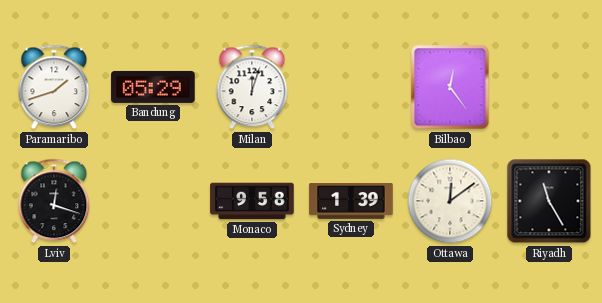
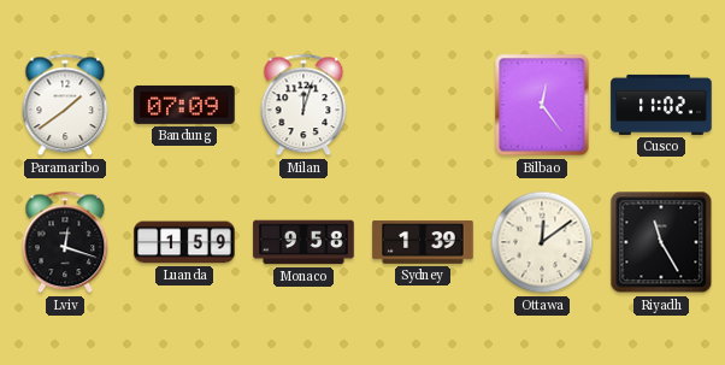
Paramaribo: 1:42 -> 1:39 (65, 105)
Bandung: 05:29 -> 07:09 (184, 105)
Cusco: none -> 11:02 (661, 105)
Luanda: none -> 1:59 (184, 242)
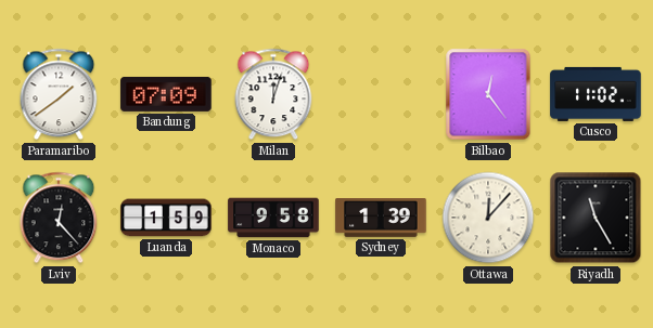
Lviv: 12:18 -> 12:23 (59, 218)
Ottawa: 12:09 -> 12:07 (488, 218)
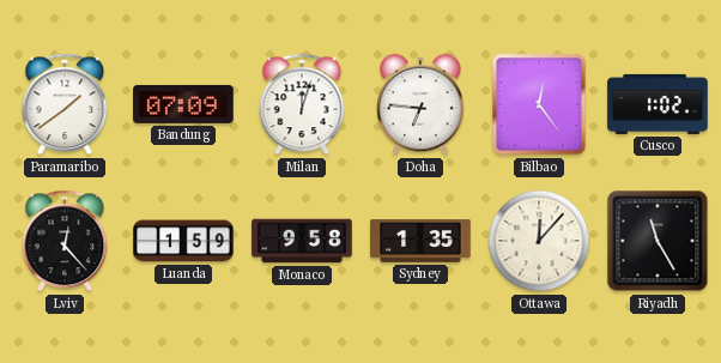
Doha: none -> 6:46 (420, 104)
Cusco: 11:02 -> 1:02 (658, 104)
Sydney: 1:39 -> 1:35 (420, 242)
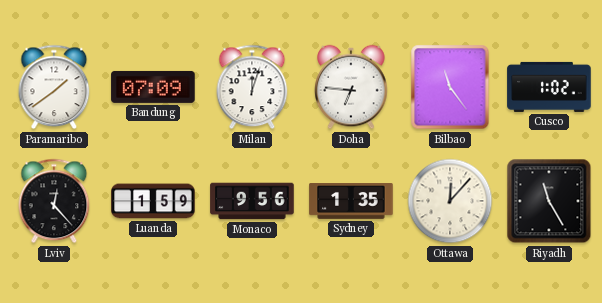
Bilbao: 12:24 -> 11:24 (450, 87)
Monaco: 9:58 -> 9:56 (252, 201)
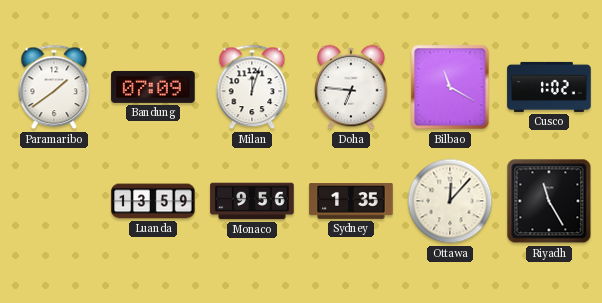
Bilbao: 11:24 -> 11:20 (450, 87)
Lviv: 12:23 -> none (54, 201)
Luanda: 1:59 -> 13:59 (153, 201)
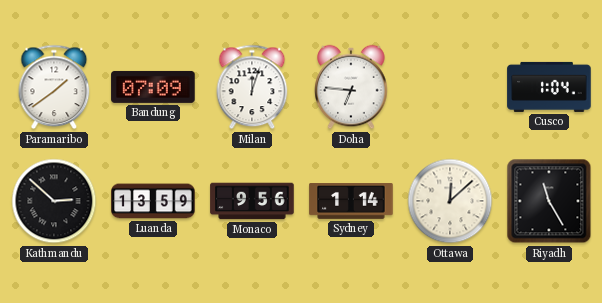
Bilbao: 11:20 -> none (450, 87)
Cusco: 1:02 -> 1:04 (549, 87)
Kathmandu: none -> 2:52 (54, 201)
Sydney: 1:35 -> 1:14 (351, 202)
Ottawa: 12:07 -> 12:08 (450, 201)
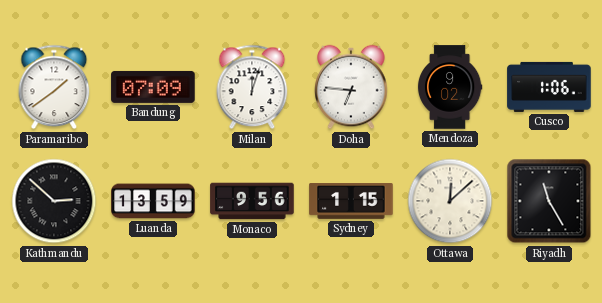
Mendoza: none -> 9:02 (450, 87)
Cusco: 1:04 -> 1:06 (549, 87)
Sydney: 1:14 -> 1:15 (351, 202)
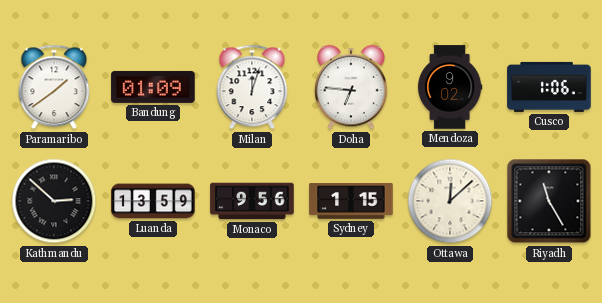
Bandung: 07:09 -> 01:09 (153, 87)
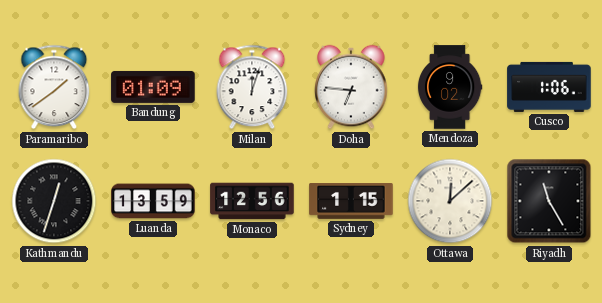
Kathmandu: 2:52 -> 12:33 (54, 201)
Monaco: 9:56 -> 12:56 (252, 201)
